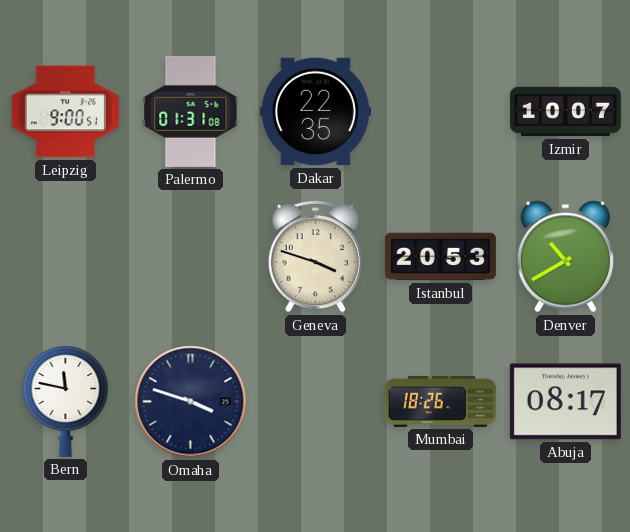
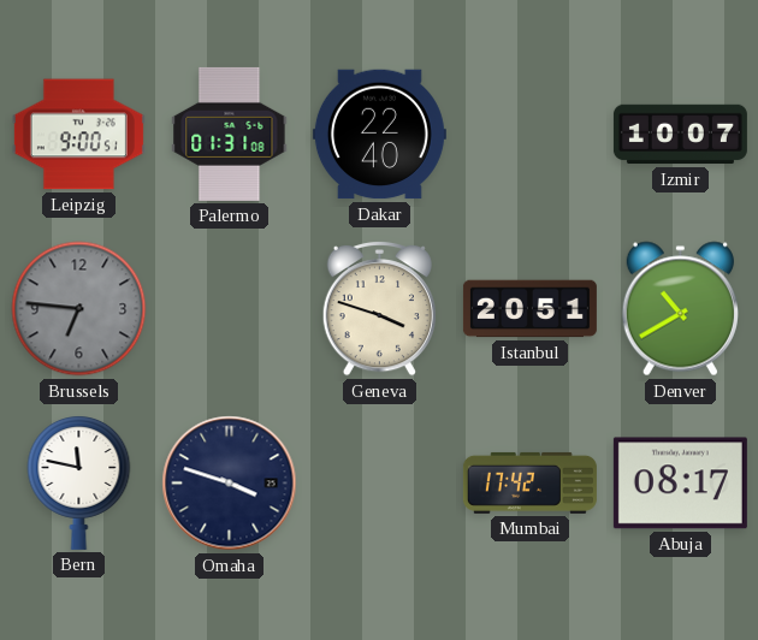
Dakar: 22:35 -> 22:40 (379, 135)
Brussels: none -> 6:46 (79, 309)
Istanbul: 20:53 -> 20:51 (529, 309)
Mumbai: 18:26 -> 17:42 (529, 482)
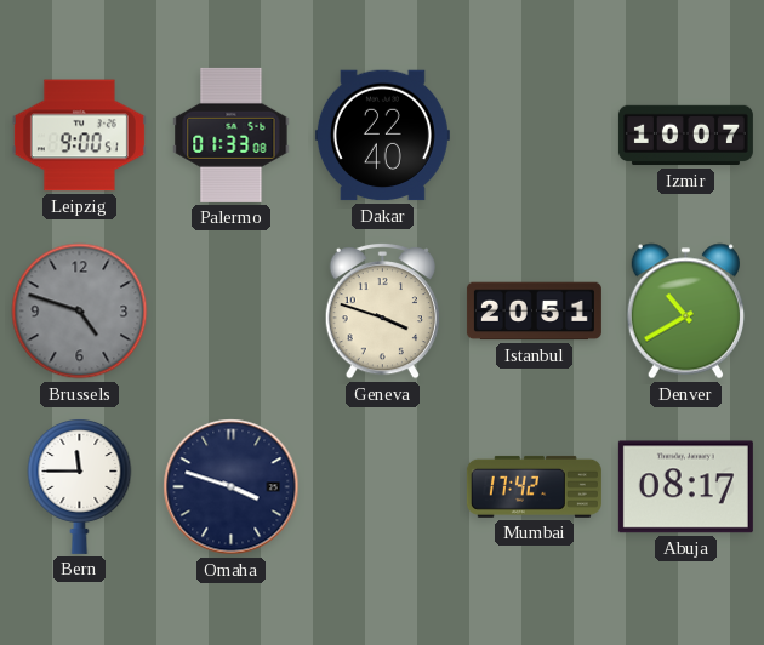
Palermo: 01:31 -> 01:33 (232, 135)
Brussels: 6:46 -> 4:48 (80, 312)
Bern: 11:47 -> 11:45 (80, 487)
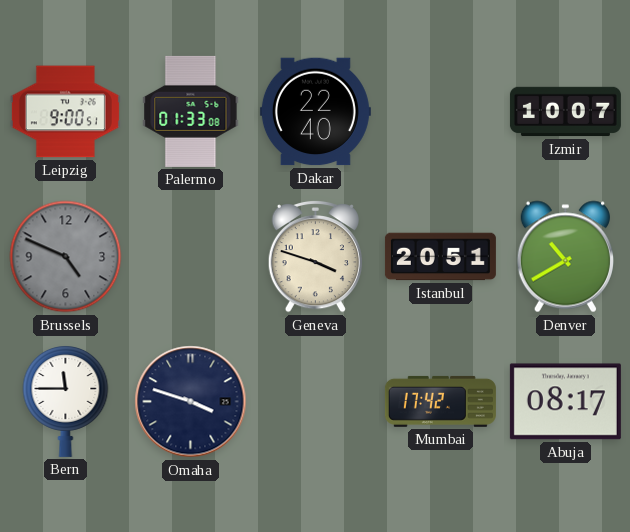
Brussels: 4:48 -> 4:49 (66, 257)
